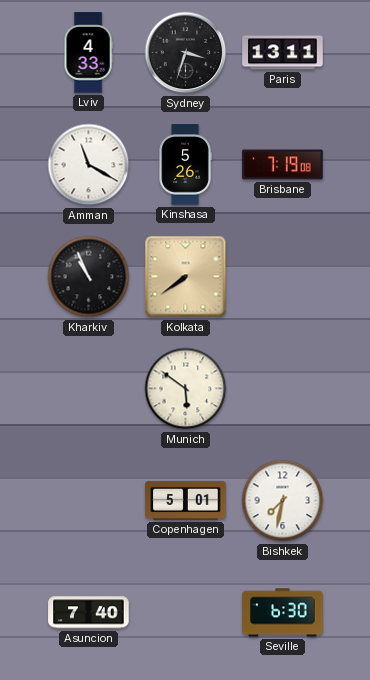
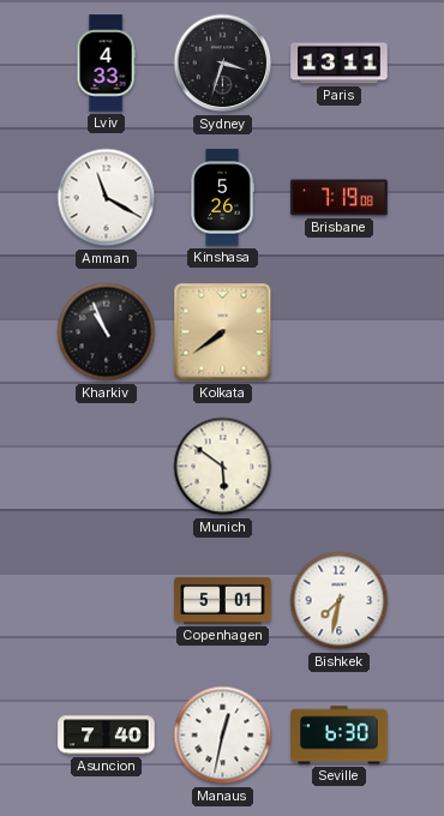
Manaus: none -> 12:32 (223, 736)
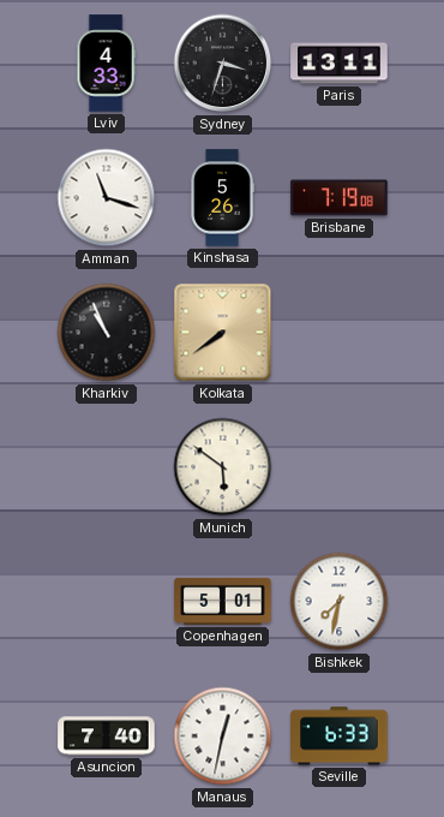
Amman: 11:20 -> 11:18 (107, 198)
Seville: 6:30 -> 6:33 (340, 737)
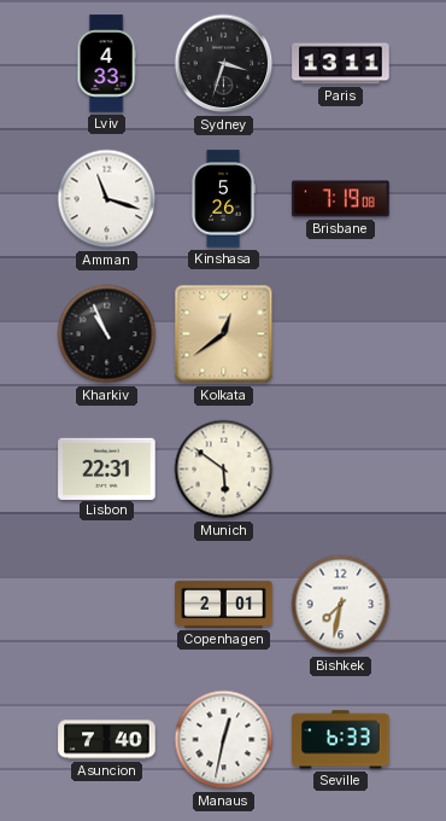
Kolkata: 7:39 -> 12:39 (224, 334)
Lisbon: none -> 22:31 (107, 468)
Copenhagen: 5:01 -> 2:01 (224, 604)
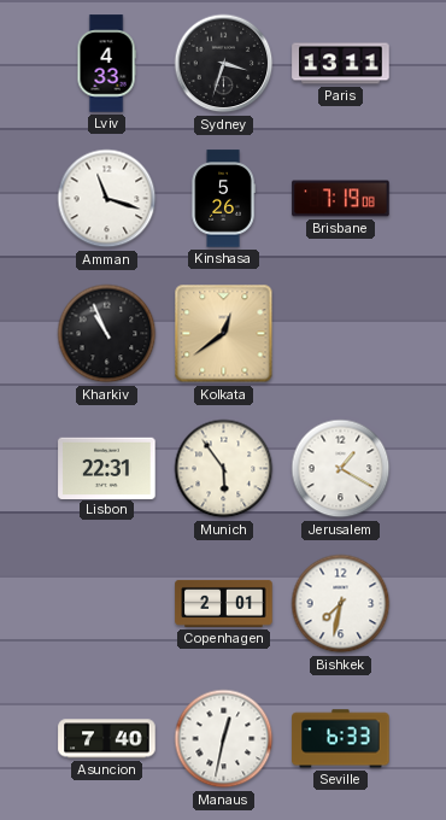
Munich: 5:51 -> 5:54 (224, 469)
Jerusalem: none -> 1:20 (341, 469)
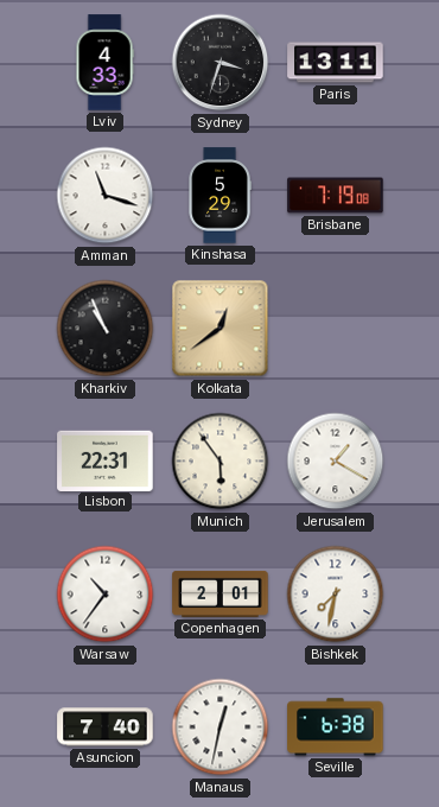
Kinshasa: 5:26 -> 5:29 (220, 196)
Warsaw: none -> 10:36 (106, 595)
Seville: 6:33 -> 6:38 (336, 727)
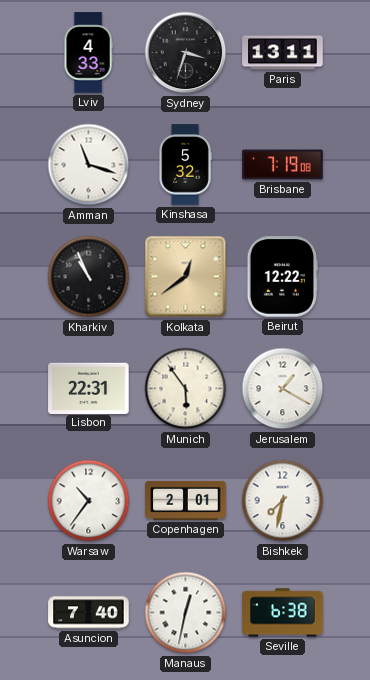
Kinshasa: 5:29 -> 5:32 (185, 165)
Beirut: none -> 12:22 (282, 277)
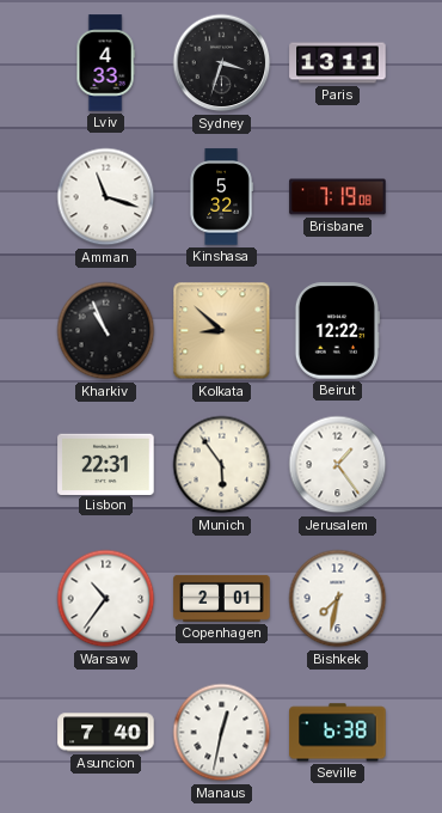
Kolkata: 12:39 -> 8:52 (222, 331)
Jerusalem: 1:20 -> 1:24 (338, 465)
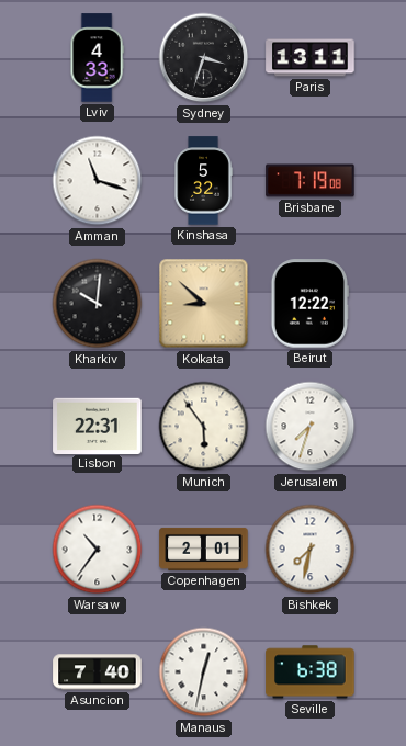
Kharkiv: 10:56 -> 10:01 (98, 304)
Jerusalem: 1:24 -> 7:33 (311, 427)
